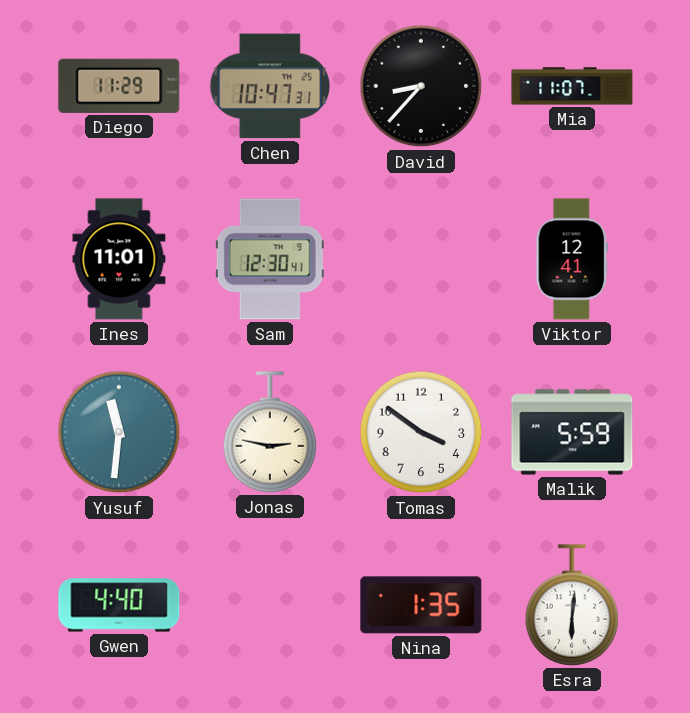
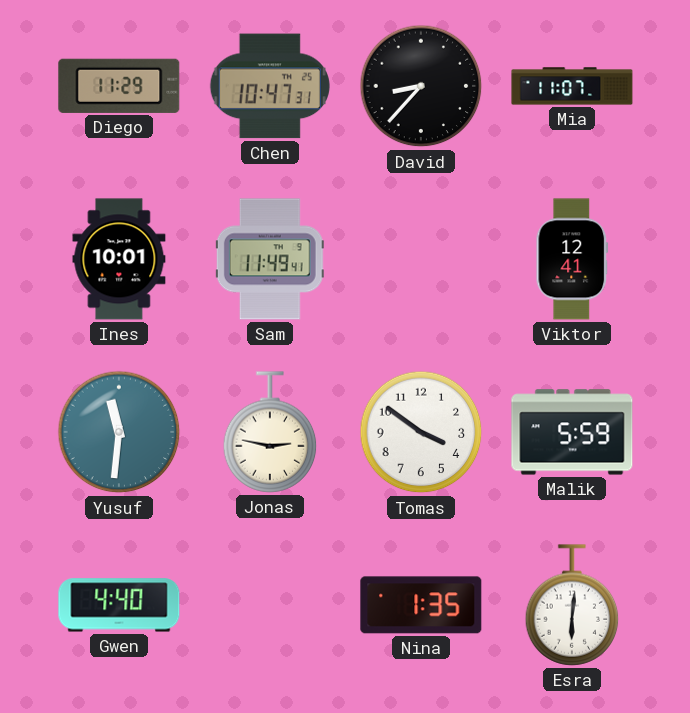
Ines: 11:01 -> 10:01 (119, 259)
Sam: 12:30 -> 11:49 (270, 259)
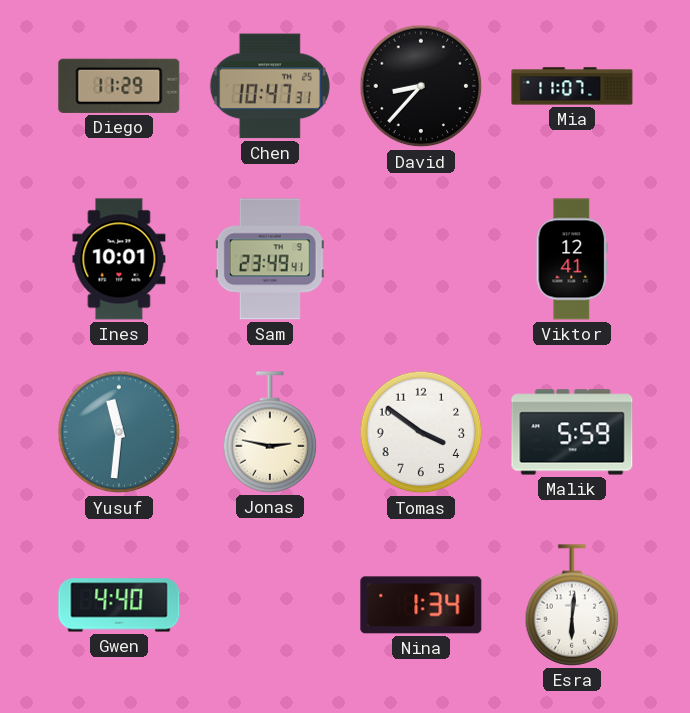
Sam: 11:49 -> 23:49 (270, 259)
Nina: 1:35 -> 1:34 (421, 605)
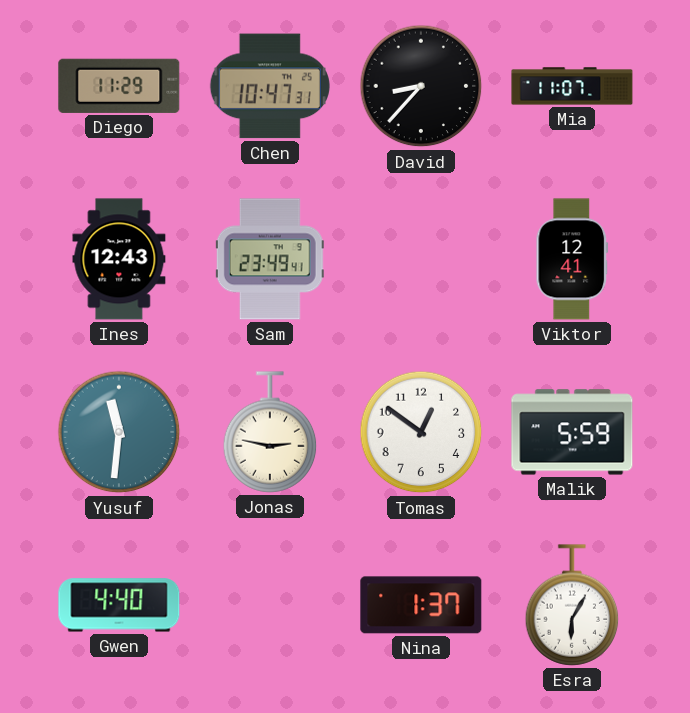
Ines: 10:01 -> 12:43 (119, 259)
Tomas: 3:51 -> 12:51 (421, 432)
Nina: 1:34 -> 1:37 (421, 605)
Esra: 6:01 -> 6:05 (572, 605)
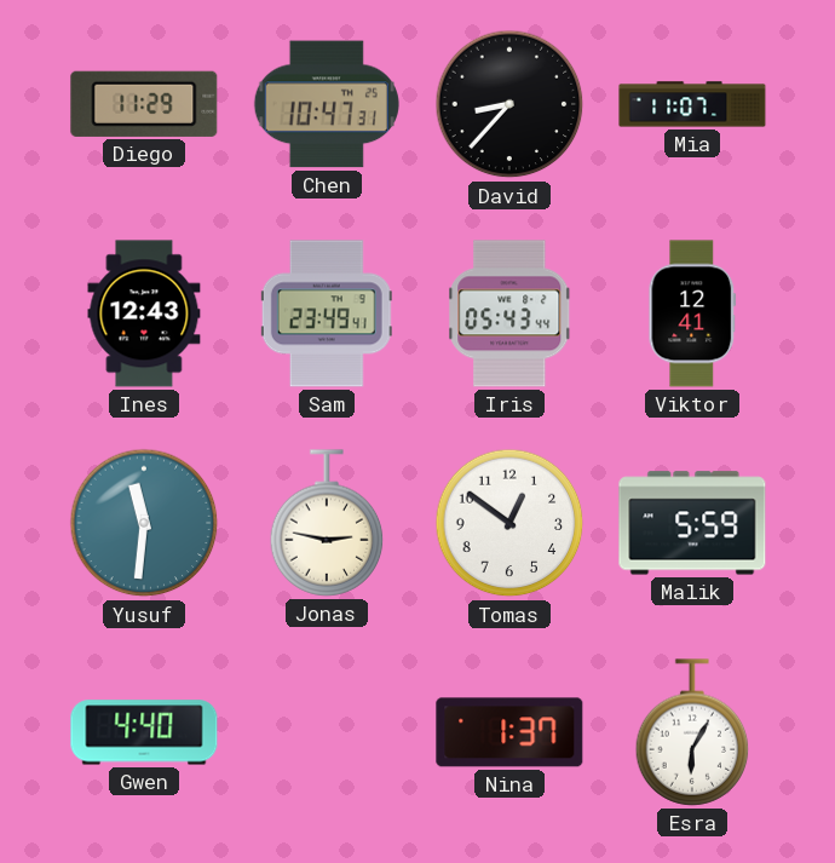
Iris: none -> 05:43 (509, 313)
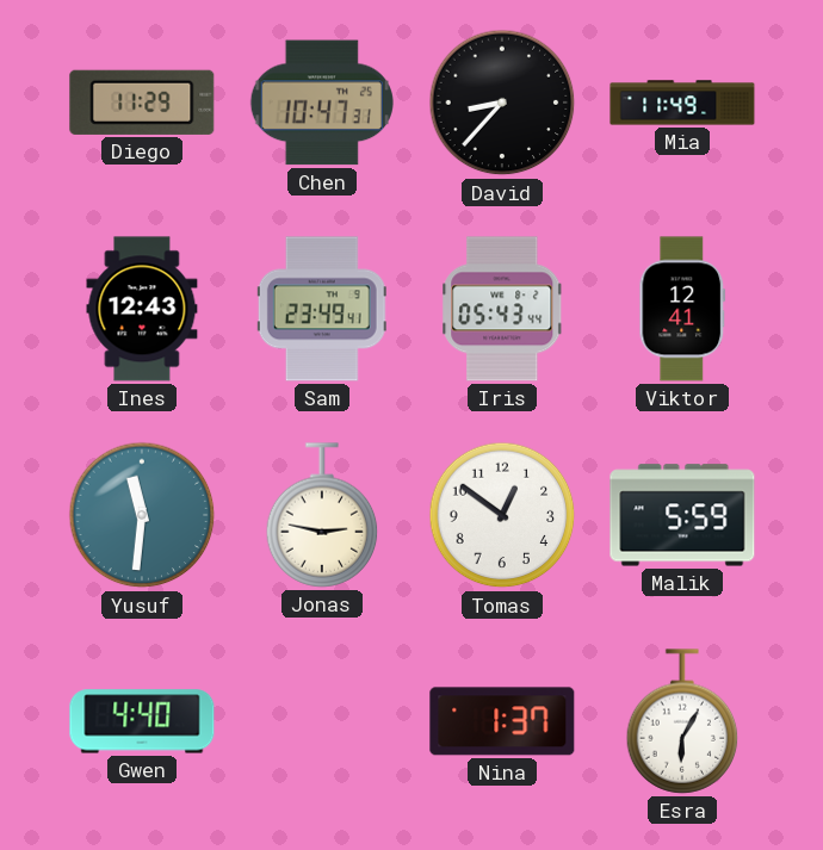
Mia: 11:07 -> 11:49 (682, 103)
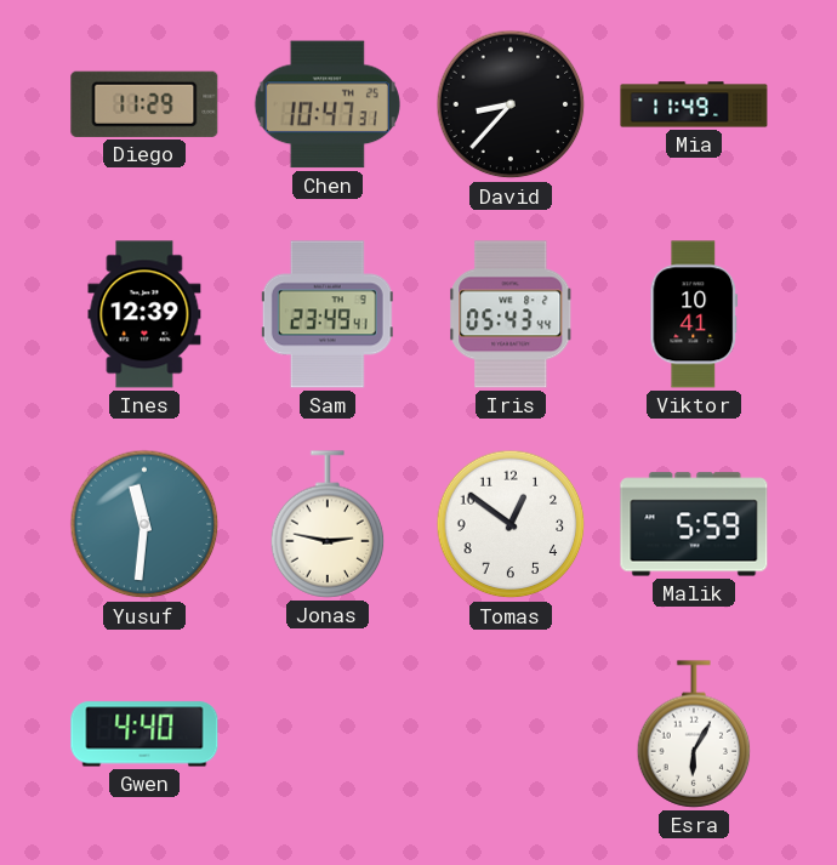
Ines: 12:43 -> 12:39 (144, 314)
Viktor: 12:41 -> 10:41 (694, 314)
Nina: 1:37 -> none (502, 721)
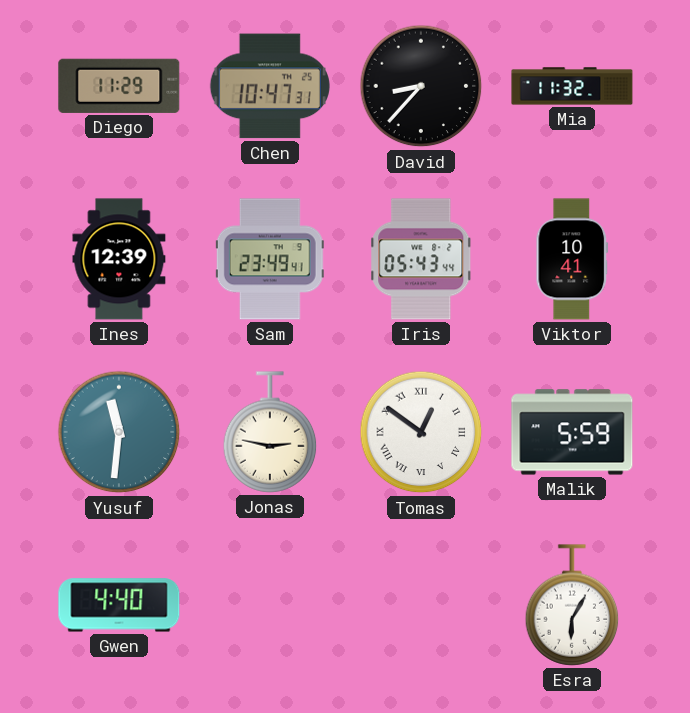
Mia: 11:49 -> 11:32 (572, 86)
Tomas numerals: Arabic -> Roman (421, 432)
